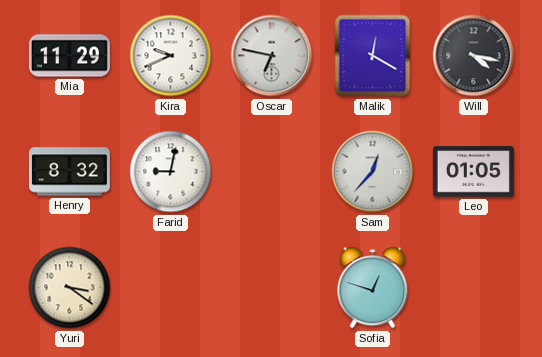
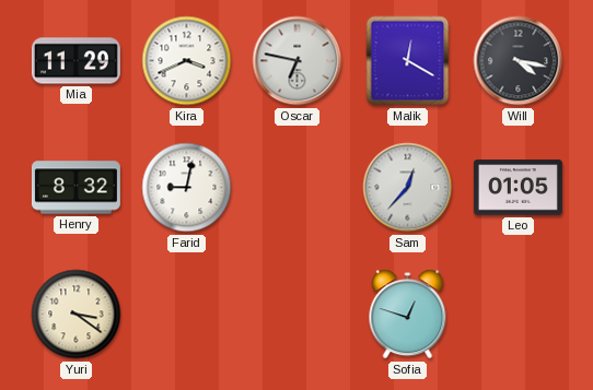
Kira: 9:41 -> 3:41 (187, 61)
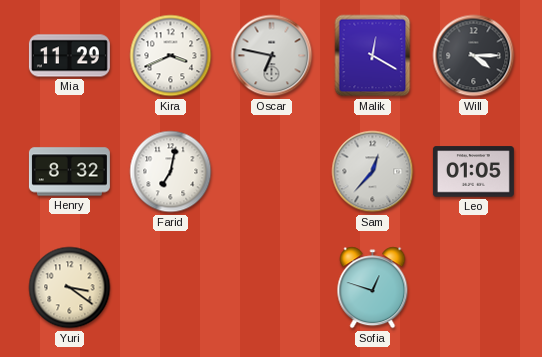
Will: 4:17 -> 4:15 (474, 56)
Farid: 9:02 -> 7:02 (171, 172)
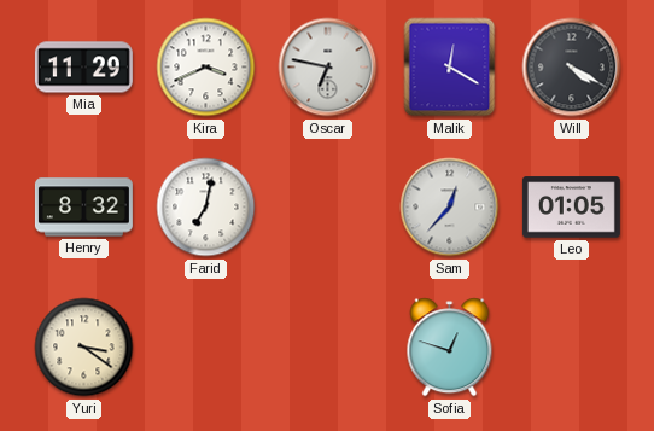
Will: 4:15 -> 4:20 (572, 68)
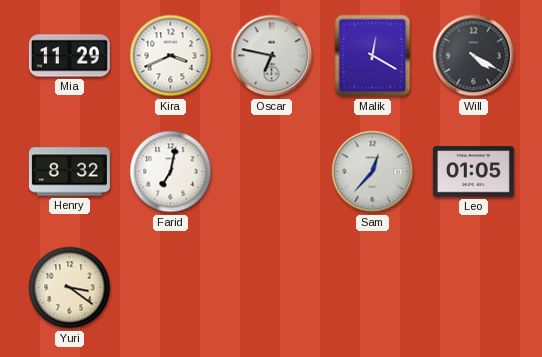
Sofia: 12:48 -> none (450, 348)
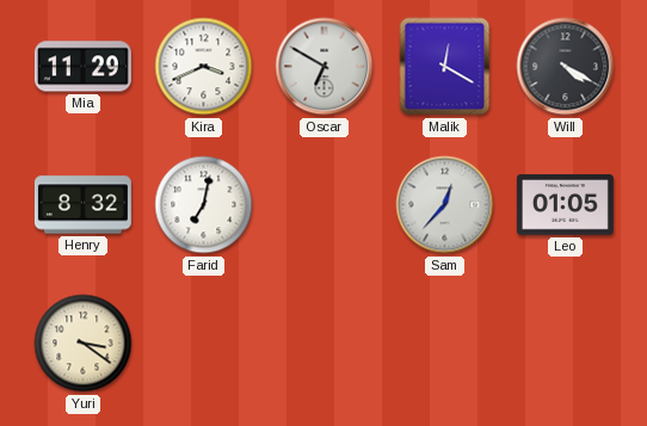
Oscar: 6:47 -> 6:50 (325, 67)
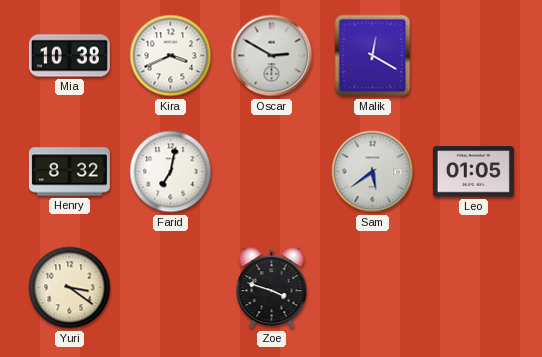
Mia: 11:29 -> 10:38 (69, 56)
Oscar: 6:50 -> 2:50 (272, 56)
Will: 4:20 -> none (566, 67)
Sam: 12:37 -> 5:39 (373, 172)
Zoe: none -> 3:48 (272, 288)
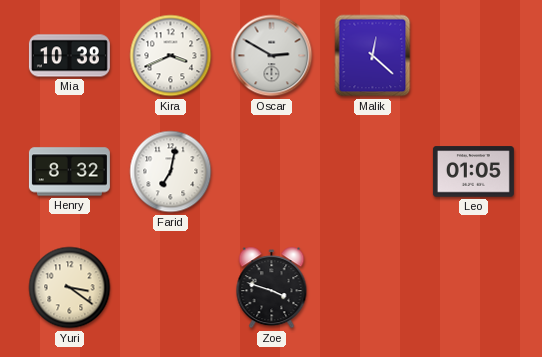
Malik: 12:20 -> 12:22 (373, 56)
Sam: 5:39 -> none (373, 172)
